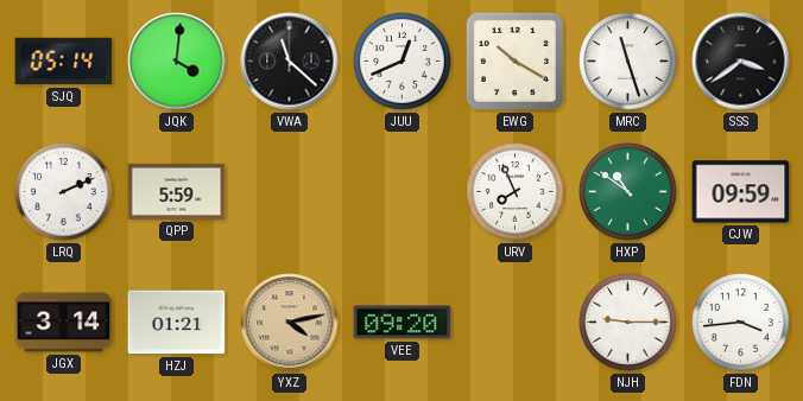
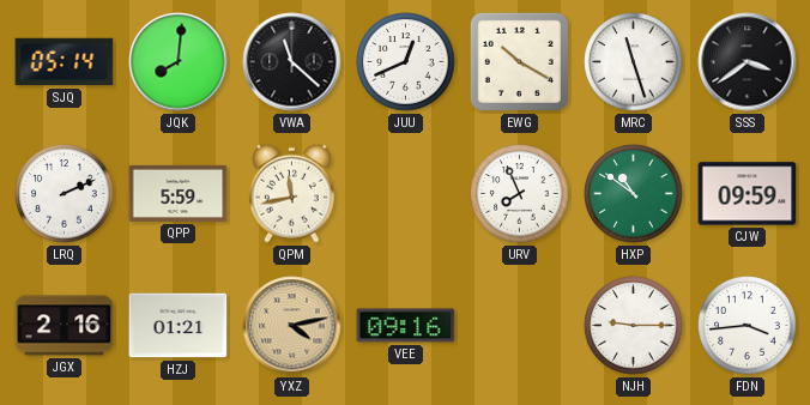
JQK: 4:01 -> 8:01 (179, 62)
QPM: none -> 11:43 (291, 193)
JGX: 3:14 -> 2:16 (65, 326)
VEE: 09:20 -> 09:16 (406, 326)
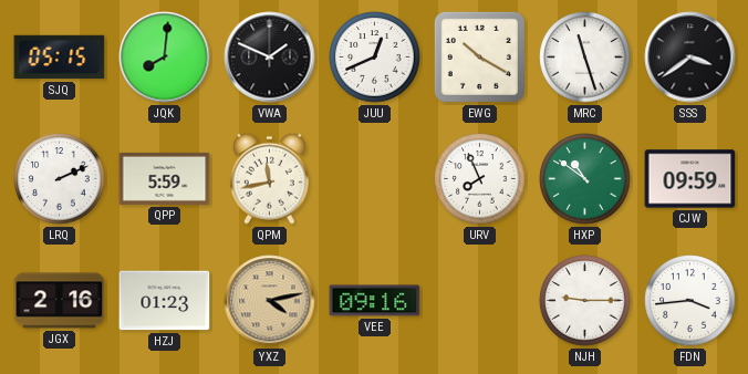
SJQ: 05:14 -> 05:15 (60, 58)
VWA: 11:22 -> 1:49 (270, 58)
HZJ: 01:21 -> 01:23 (165, 301)
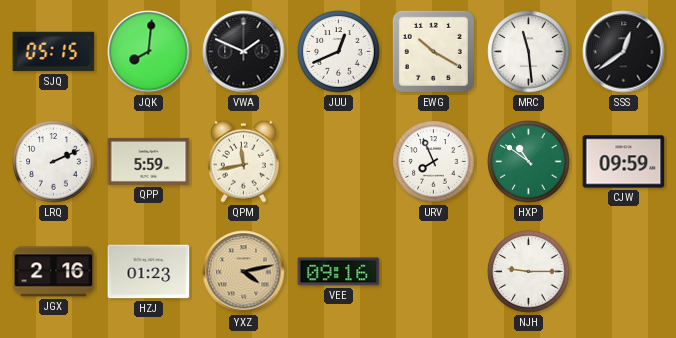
MRC: 11:27 -> 11:29 (529, 52)
SSS: 3:39 -> 12:39 (624, 52)
FDN: 3:44 -> none (690, 301)
